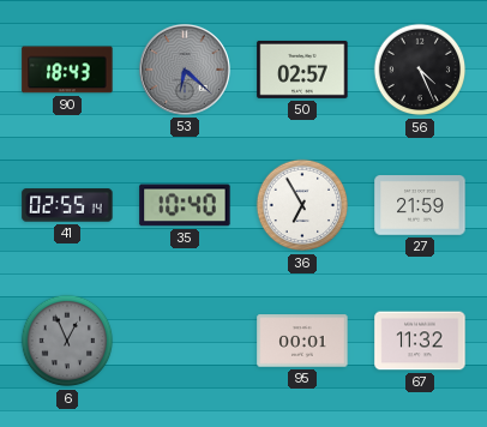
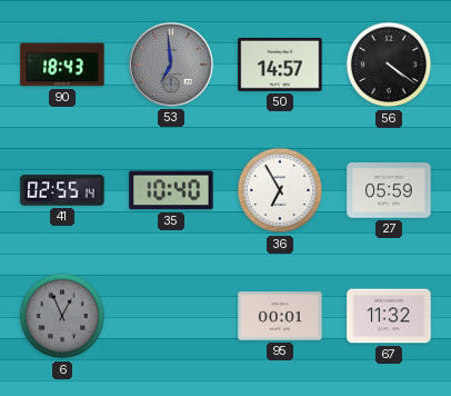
53: 6:22 -> 6:59 (171, 65)
50: 02:57 -> 14:57 (280, 65)
56: 4:26 -> 4:21 (389, 65)
27: 21:59 -> 05:59 (389, 190)
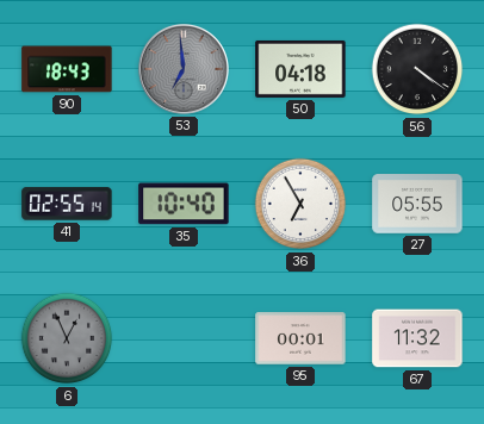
50: 14:57 -> 04:18 (300, 69)
27: 05:59 -> 05:55 (417, 204)
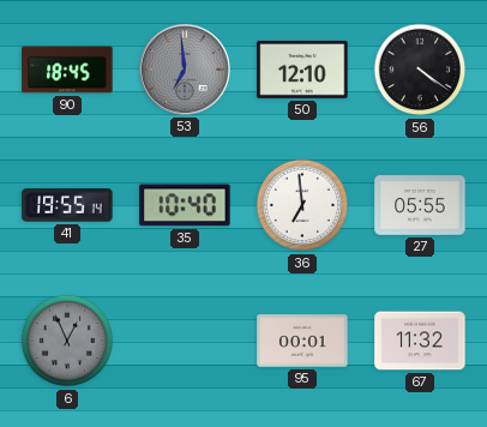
90: 18:43 -> 18:45 (67, 70)
50: 04:18 -> 12:10 (302, 70)
41: 02:55 -> 19:55 (67, 205)
36: 6:55 -> 6:59 (302, 205)
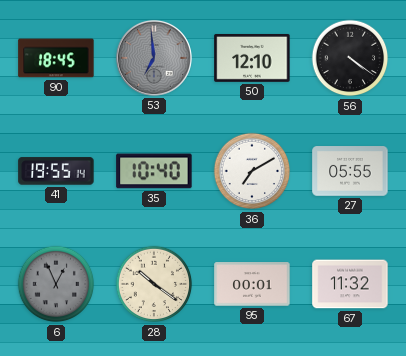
36: 6:59 -> 7:10 (252, 171)
28: none -> 10:21 (154, 284)
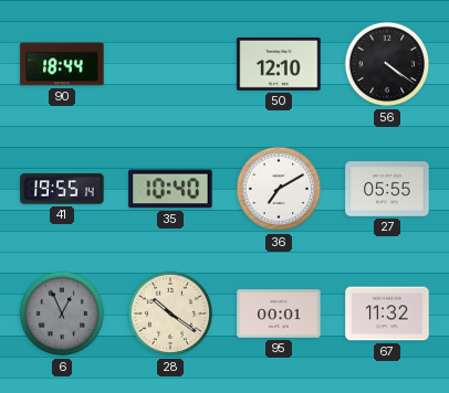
90: 18:45 -> 18:44 (62, 64)
53: 6:59 -> none (154, 58)
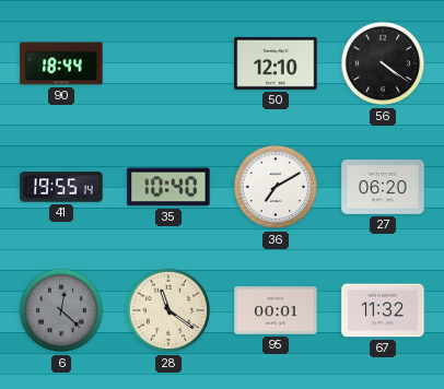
27: 05:55 -> 06:20 (383, 187)
6: 12:56 -> 12:22 (61, 310)
28: 10:21 -> 11:21 (168, 310)
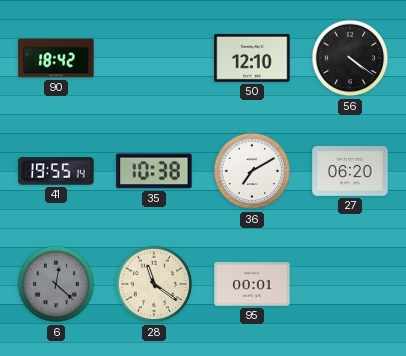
90: 18:44 -> 18:42 (56, 58)
35: 10:40 -> 10:38 (154, 171)
67: 11:32 -> none (383, 310)
